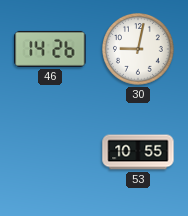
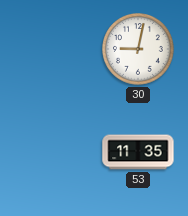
46: 14:26 -> none (50, 49)
53: 10:55 -> 11:35 (138, 152)
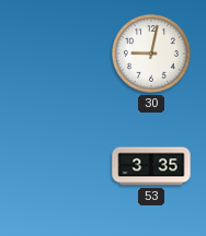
53: 11:35 -> 3:35 (151, 166)
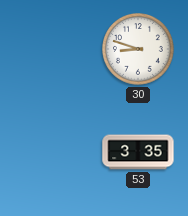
30: 9:02 -> 8:48 (139, 50)
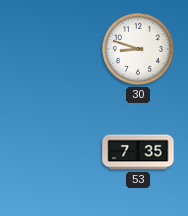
53: 3:35 -> 7:35 (138, 152)
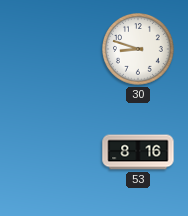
53: 7:35 -> 8:16 (138, 152)
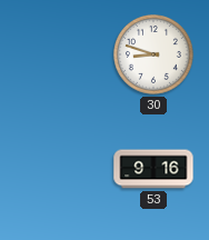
53: 8:16 -> 9:16 (153, 169)
